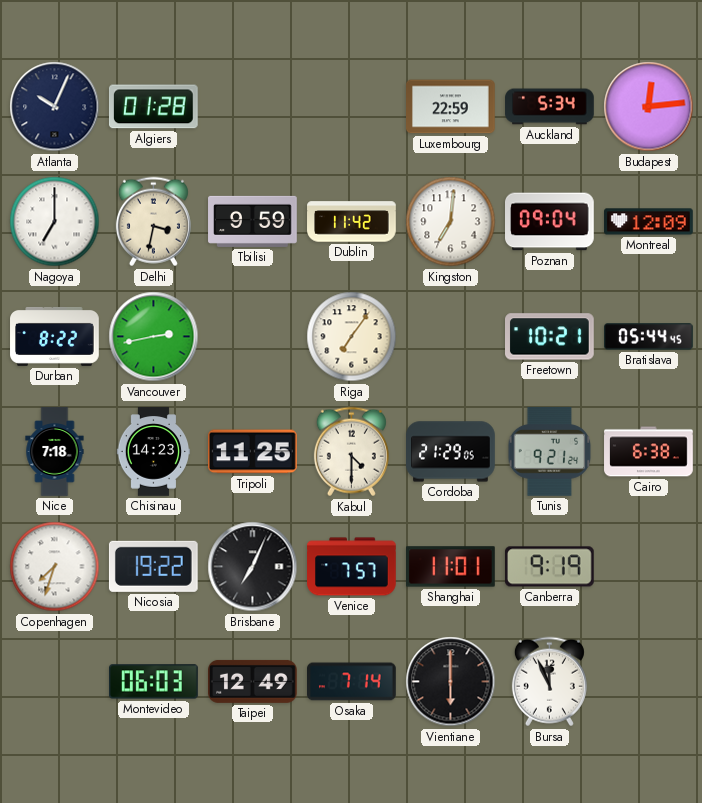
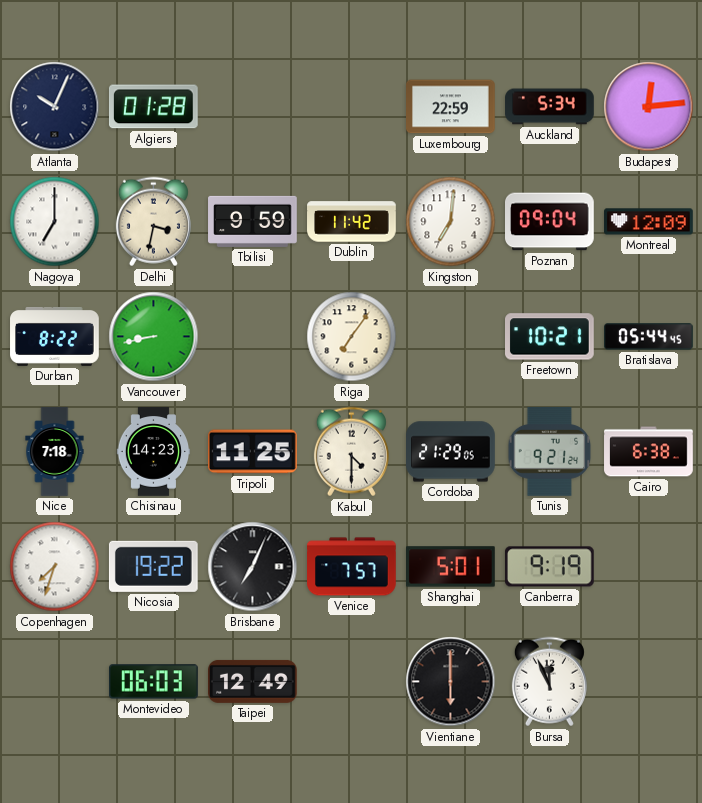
Vancouver: 2:43 -> 8:43 (154, 337)
Shanghai: 11:01 -> 5:01 (451, 567)
Osaka: 7:14 -> none (352, 682)
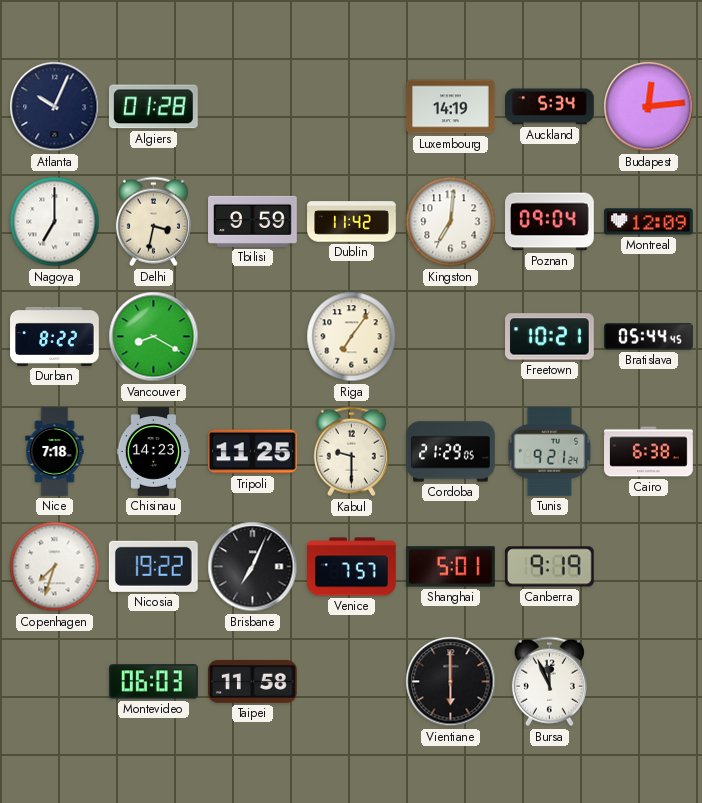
Luxembourg: 22:59 -> 14:19 (451, 107)
Vancouver: 8:43 -> 8:20 (154, 337)
Kabul: 4:30 -> 9:30 (351, 452)
Taipei: 12:49 -> 11:58 (253, 681)
